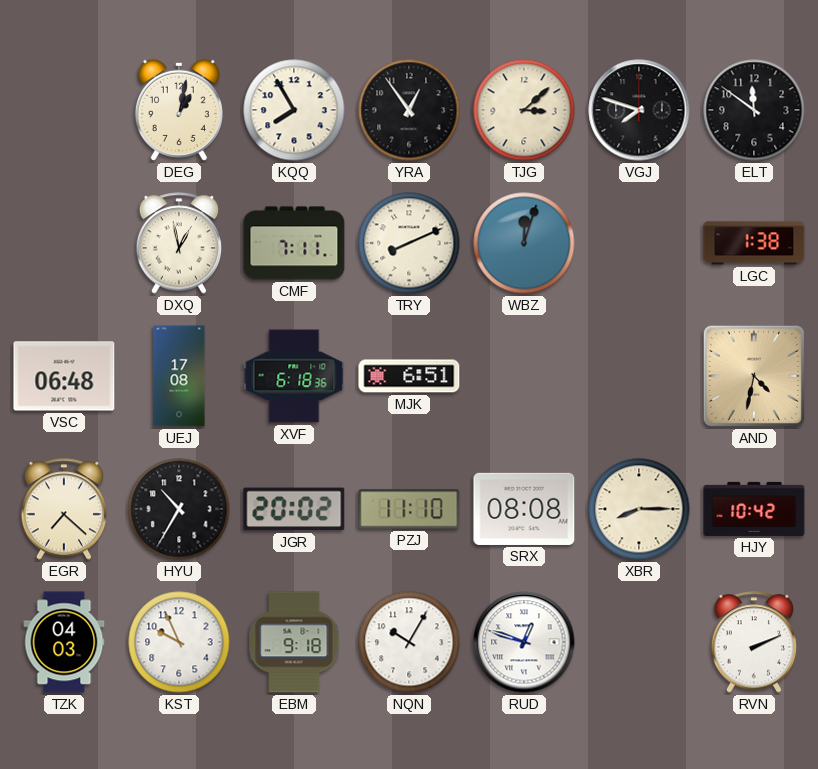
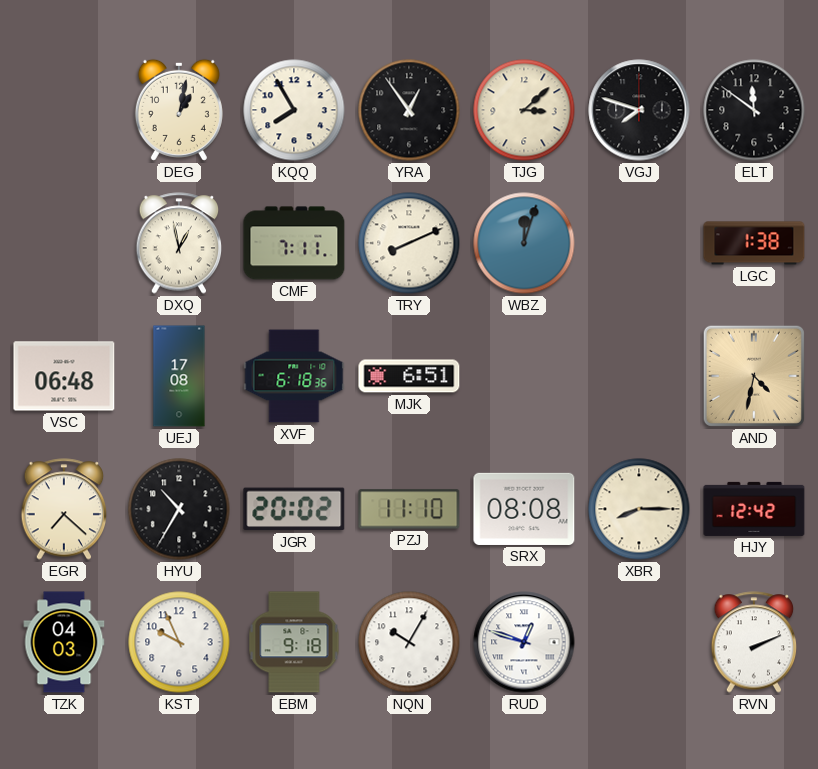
HJY: 10:42 -> 12:42 (754, 509)
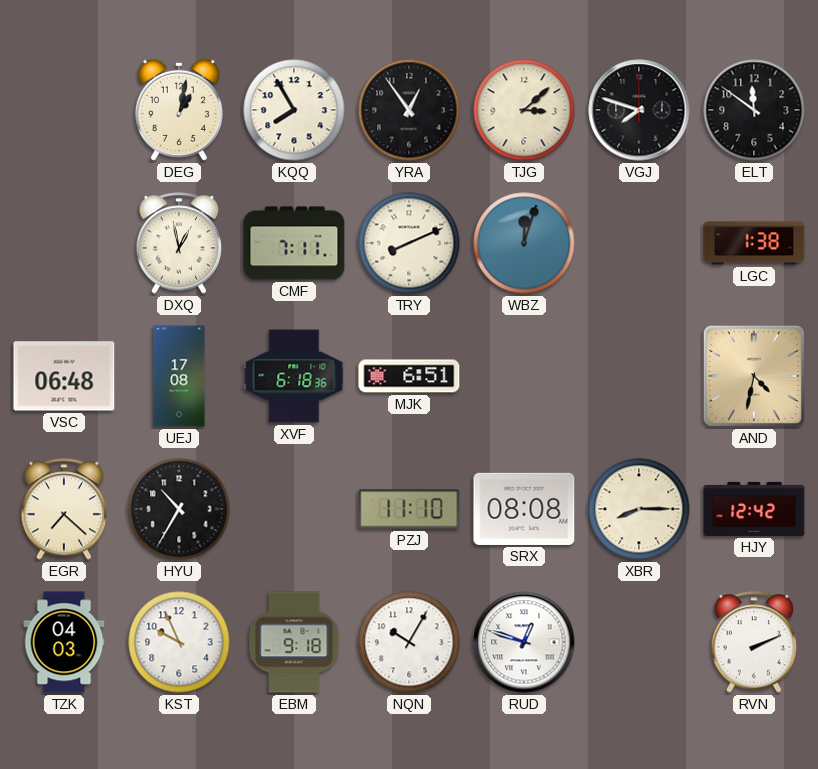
JGR: 20:02 -> none (294, 509)
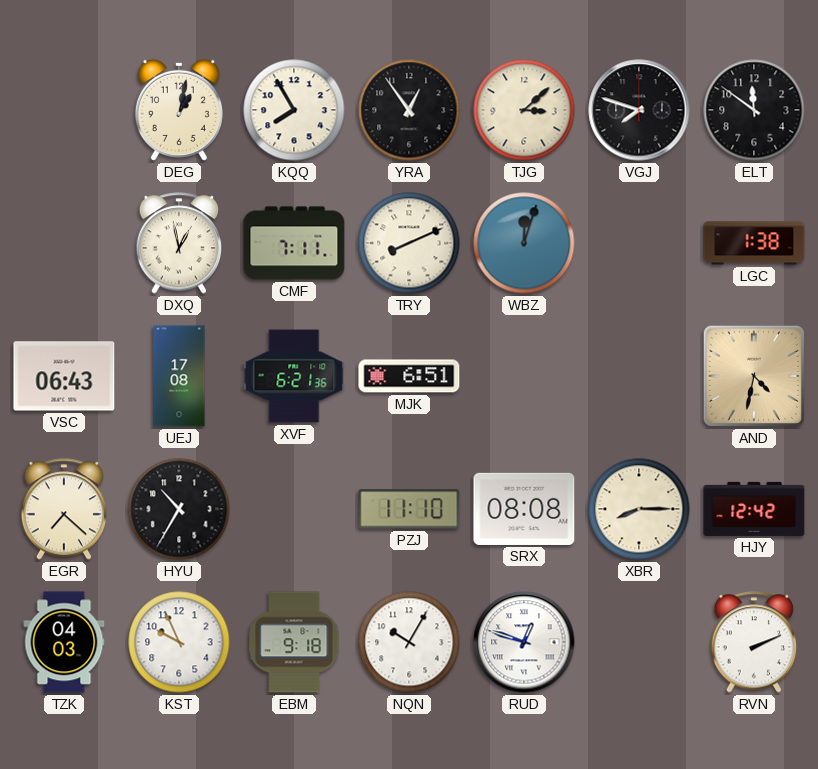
VSC: 06:48 -> 06:43 (64, 376)
XVF: 6:18 -> 6:21 (294, 376)
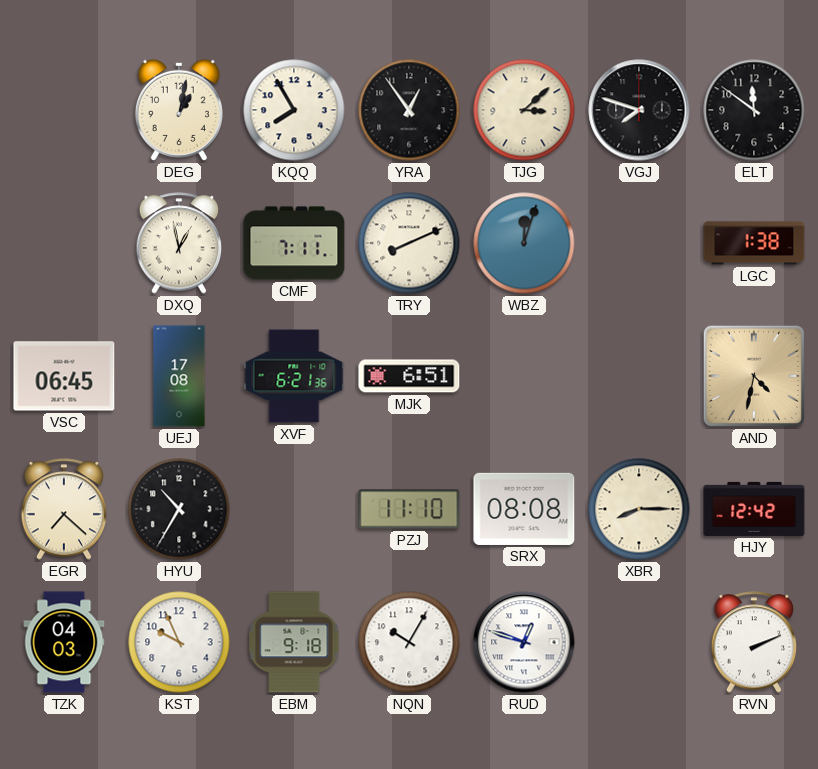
VSC: 06:43 -> 06:45 (64, 376)
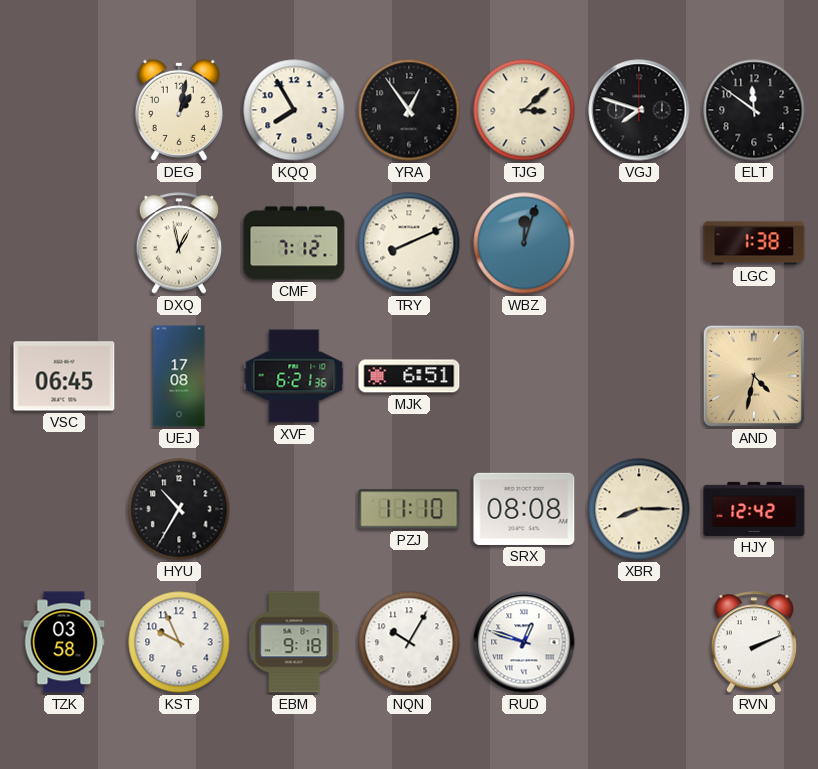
CMF: 7:11 -> 7:12 (294, 243)
EGR: 7:22 -> none (64, 509)
TZK: 04:03 -> 03:58 (64, 642)
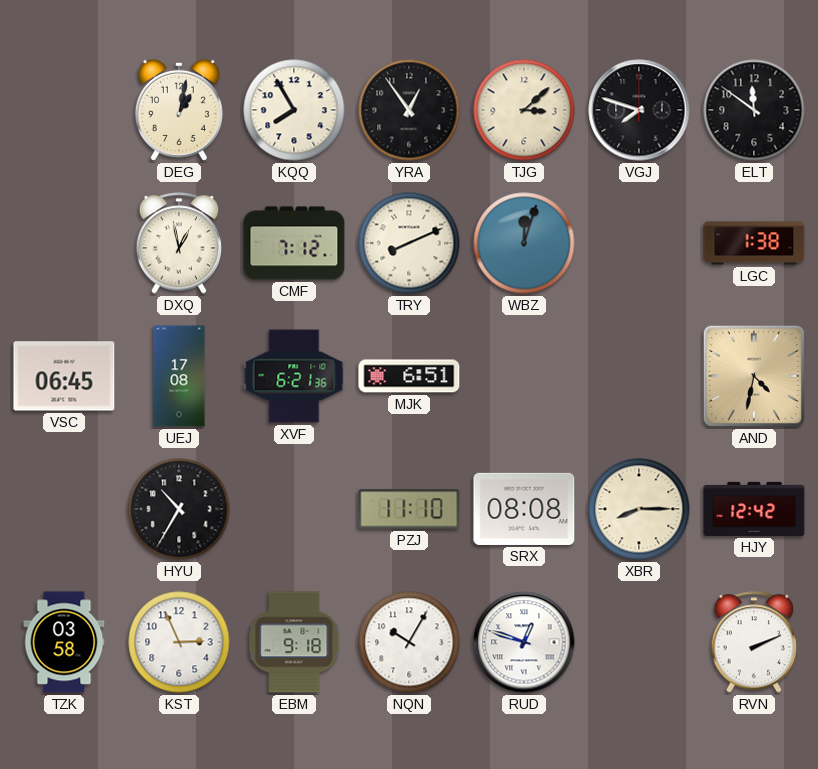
KST: 9:56 -> 2:56 (179, 642)
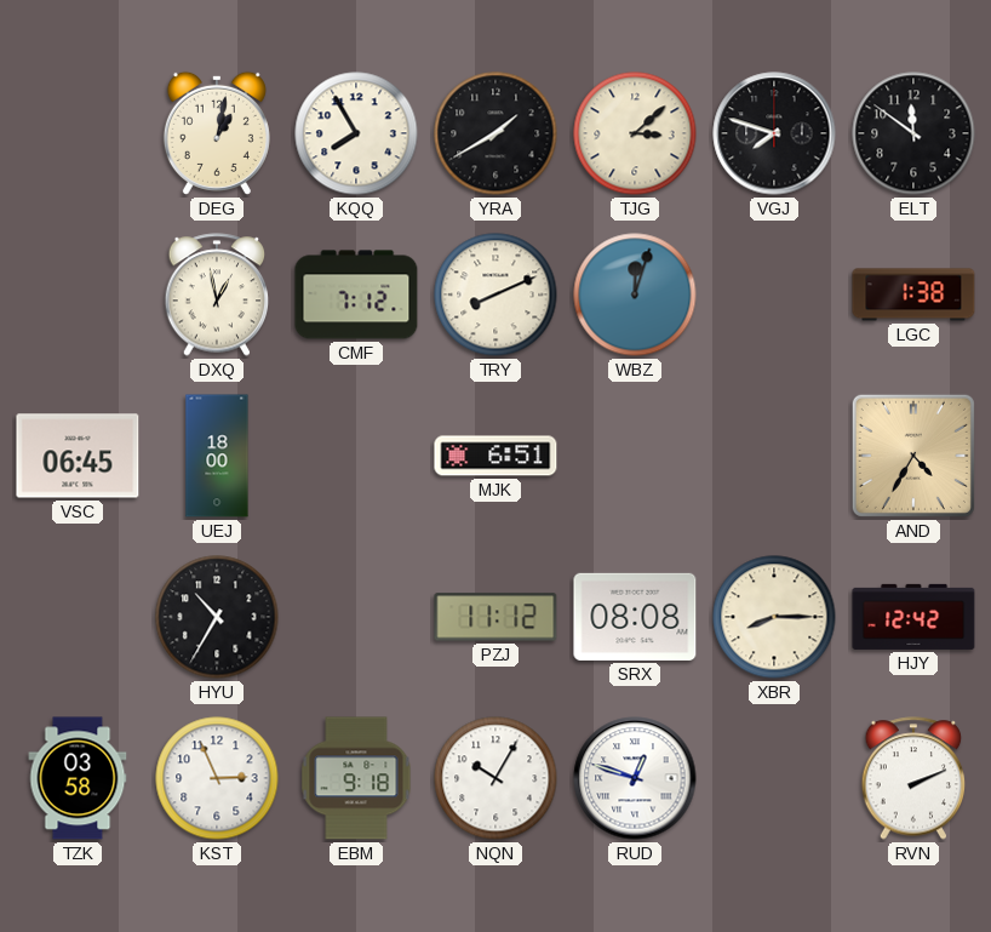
YRA: 12:54 -> 1:40 (495, 133)
UEJ: 17:08 -> 18:00 (217, 456)
XVF: 6:21 -> none (294, 376)
AND: 4:32 -> 4:35 (913, 456)
PZJ: 11:10 -> 11:12 (495, 617)
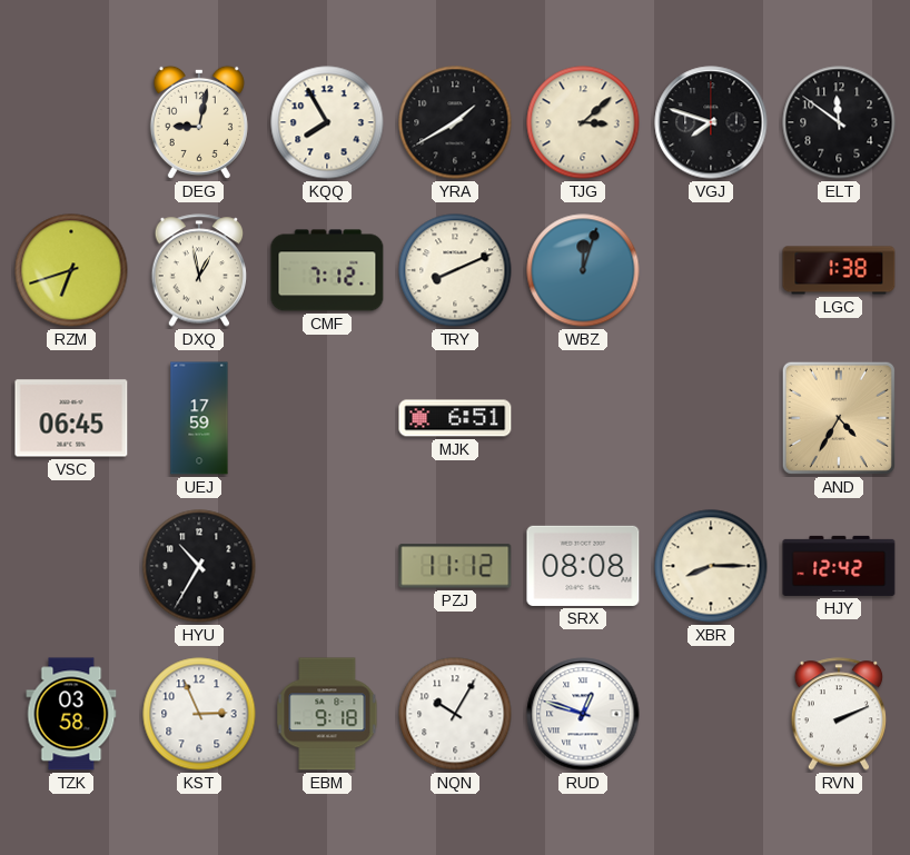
DEG: 1:02 -> 9:02 (199, 122)
RZM: none -> 6:42 (71, 270)
UEJ: 18:00 -> 17:59 (199, 418)
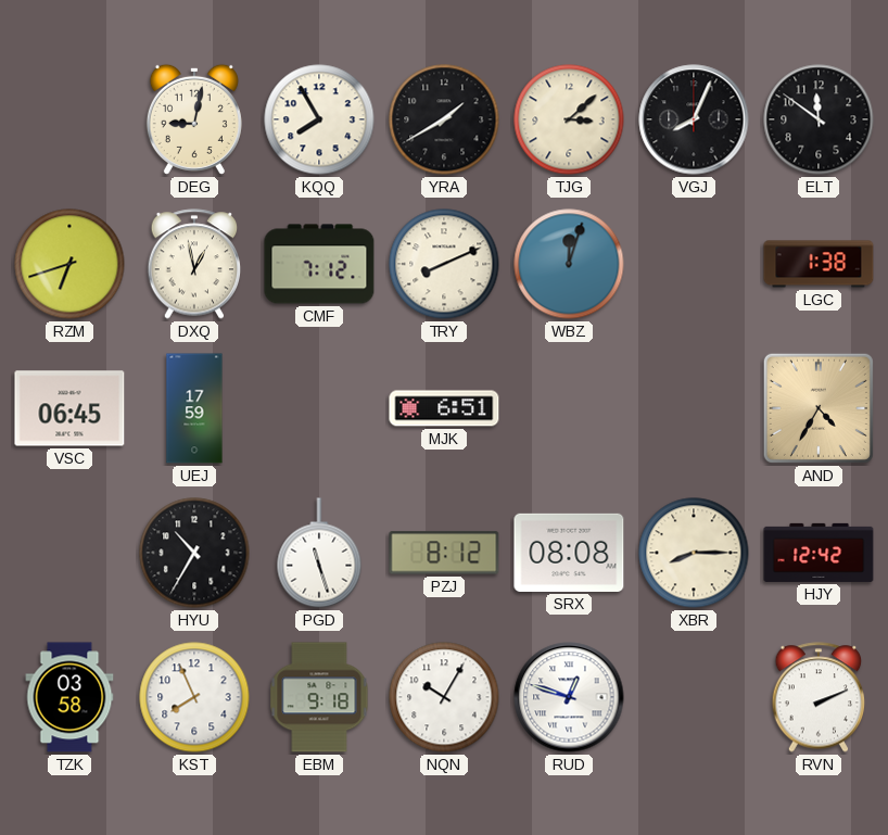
VGJ: 7:48 -> 8:04 (694, 119)
PGD: none -> 11:27 (319, 553)
PZJ: 11:12 -> 8:12 (444, 553)
KST: 2:56 -> 7:56 (194, 697)
